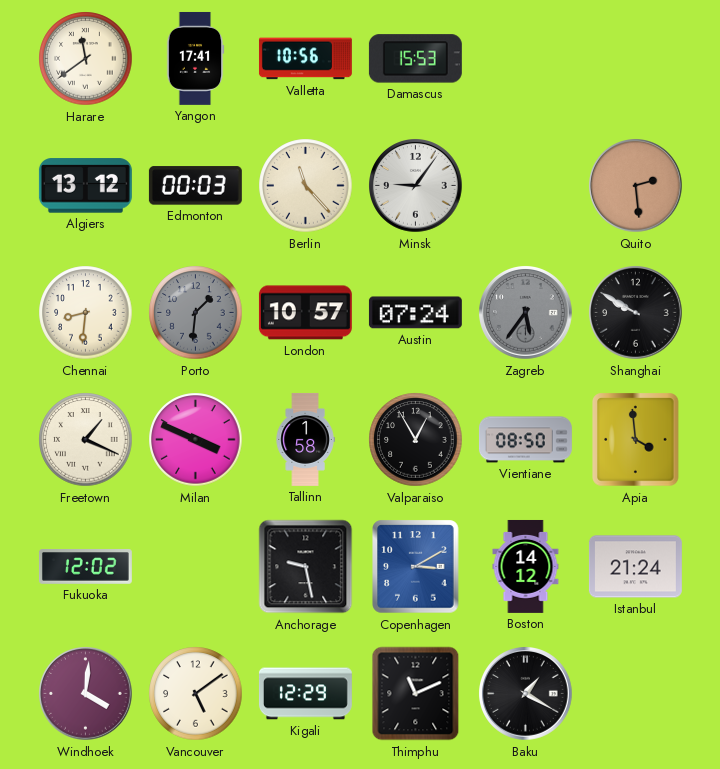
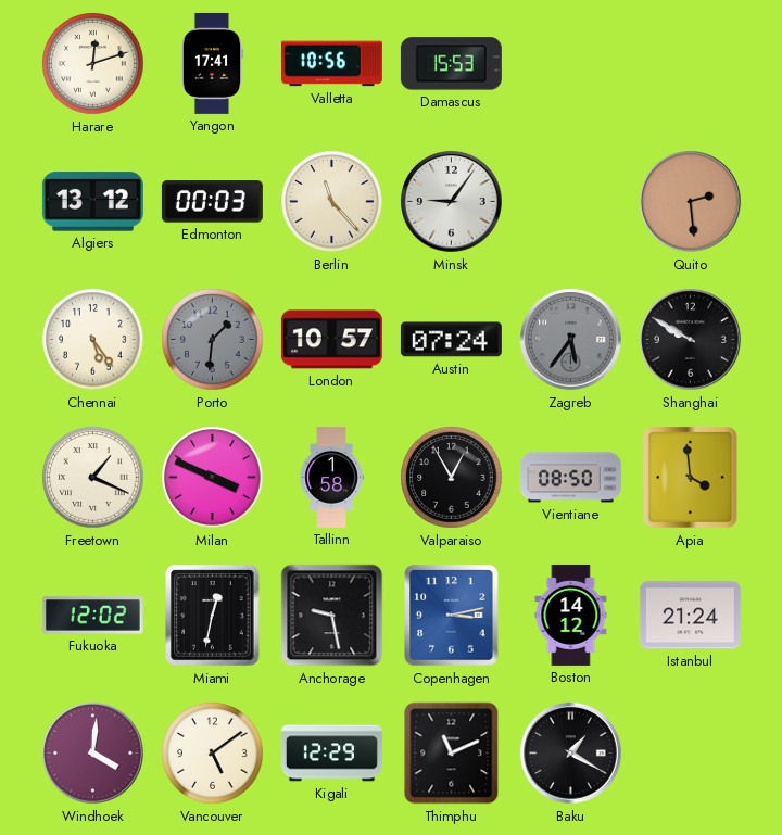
Harare: 11:39 -> 12:12 (93, 64)
Chennai: 8:31 -> 5:24 (93, 340)
Miami: none -> 12:32 (213, 616)
Copenhagen: 3:10 -> 3:13 (452, 616)
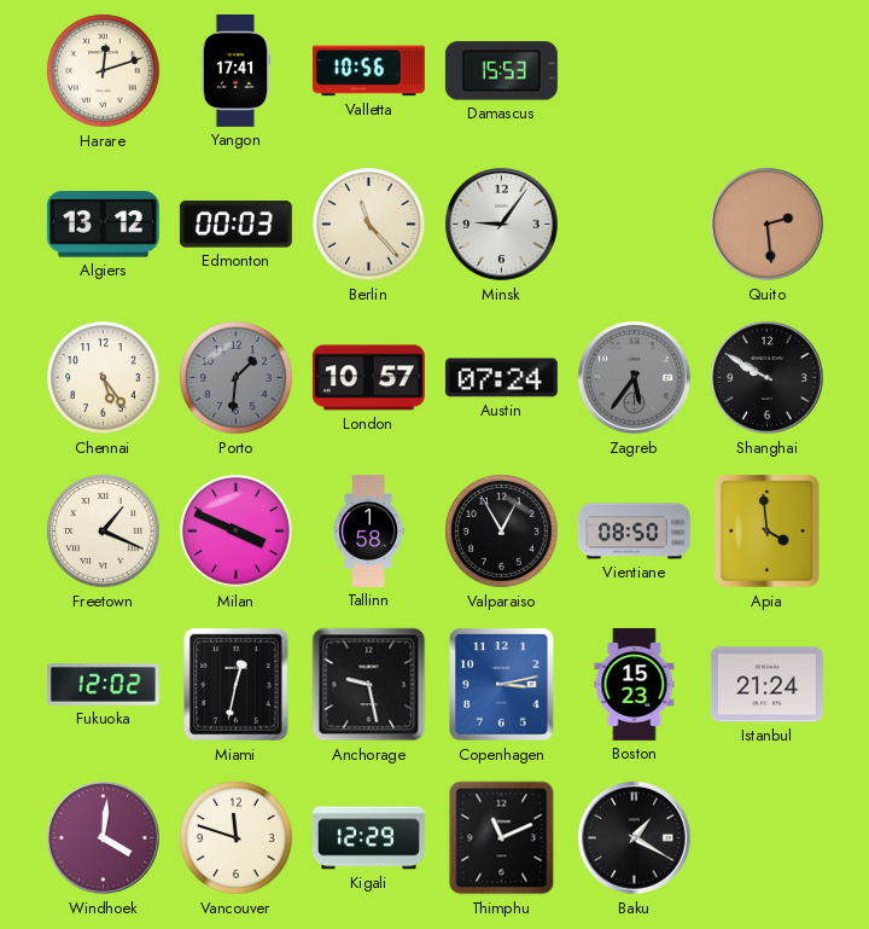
Boston: 14:12 -> 15:23 (635, 684)
Vancouver: 5:09 -> 11:48 (237, 838)
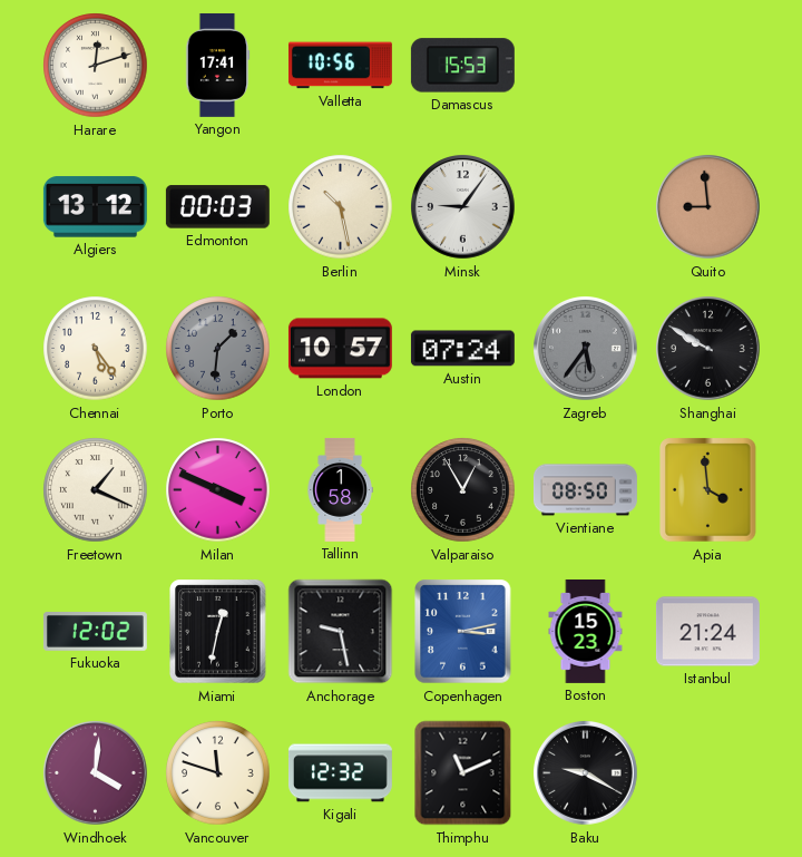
Berlin: 11:23 -> 10:28 (341, 207)
Quito: 2:29 -> 8:59 (708, 207)
Kigali: 12:29 -> 12:32 (340, 773)
Baku: 1:20 -> 9:20 (586, 773)
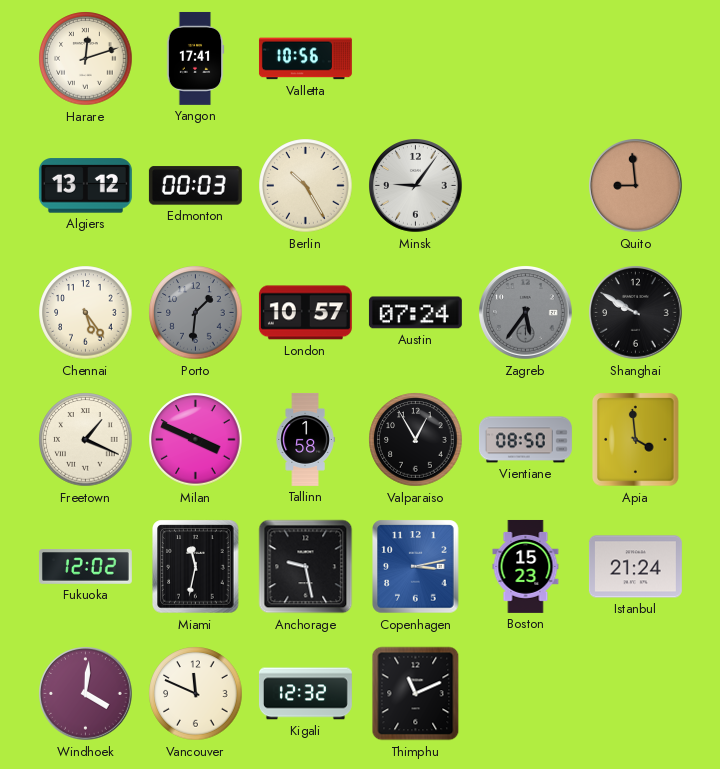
Damascus: 15:53 -> none (462, 66)
Berlin: 10:28 -> 10:25 (306, 186)
Miami: 12:32 -> 11:32 (196, 567)
Vancouver: 11:48 -> 11:49 (196, 694)
Baku: 9:20 -> none (586, 773)
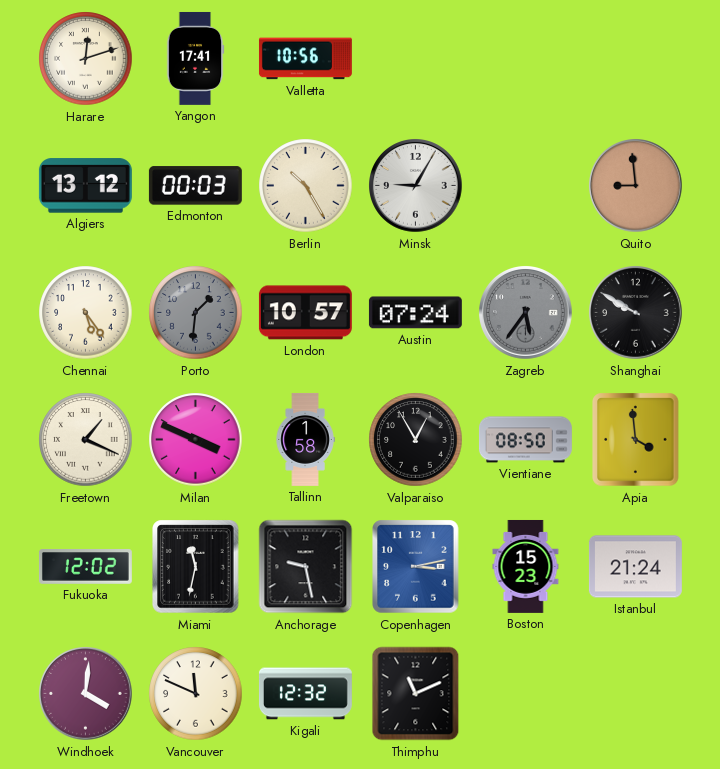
Minsk: 9:06 -> 9:05 (416, 186)
